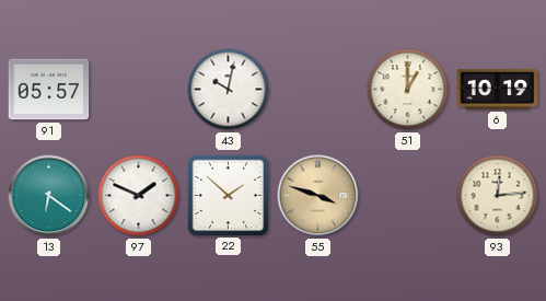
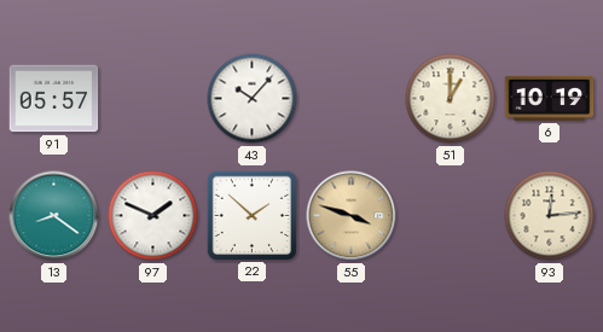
43: 10:02 -> 10:07 (253, 99)
13: 6:21 -> 8:21 (54, 216)
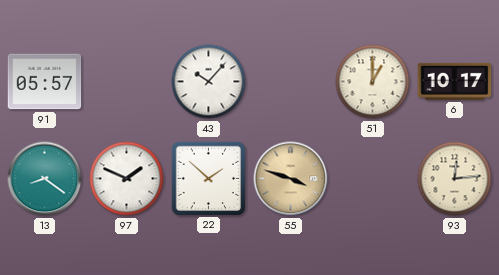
6: 10:19 -> 10:17 (455, 81)
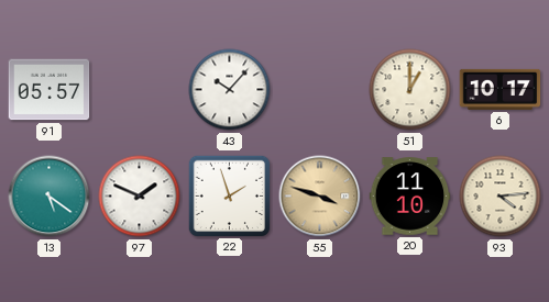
13: 8:21 -> 5:21 (50, 197)
22: 1:52 -> 1:57 (229, 195)
20: none -> 11:10 (410, 197)
93: 12:14 -> 4:14 (501, 197)
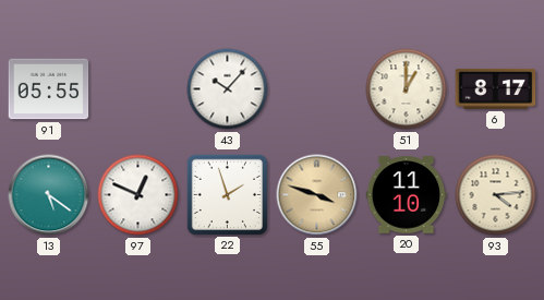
91: 05:57 -> 05:55 (49, 89)
6: 10:17 -> 8:17 (496, 88)
97: 1:49 -> 12:49 (138, 195)
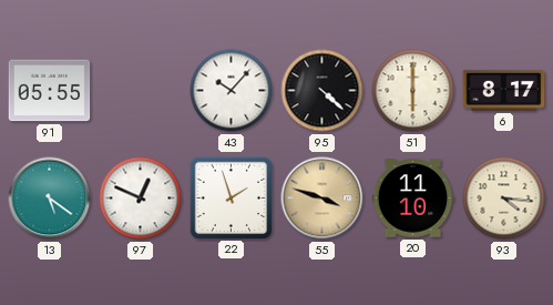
95: none -> 4:22 (322, 91)
51: 1:00 -> 6:00 (413, 91)
93: 4:14 -> 4:16 (504, 199)
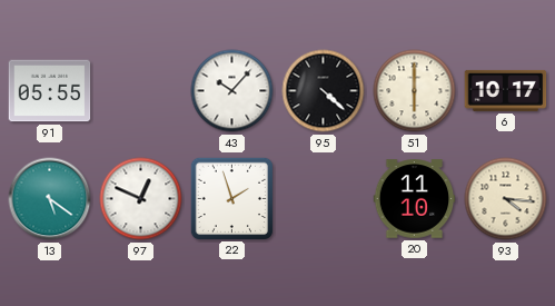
6: 8:17 -> 10:17 (506, 90)
55: 3:48 -> none (322, 199)
